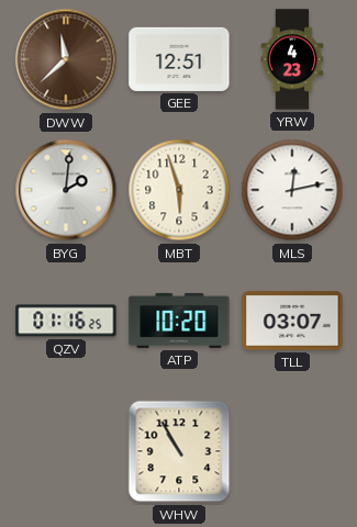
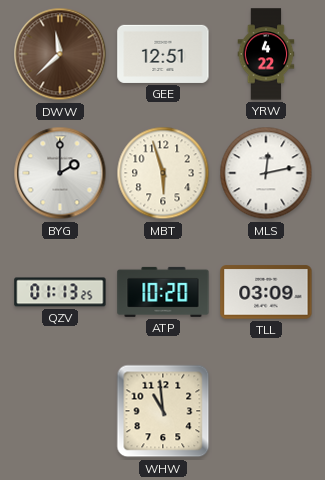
YRW: 4:23 -> 4:22 (266, 54)
BYG: 2:01 -> 2:00 (60, 173)
QZV: 01:16 -> 01:13 (60, 292)
TLL: 03:07 -> 03:09 (266, 292)
WHW: 10:55 -> 10:59 (163, 411)
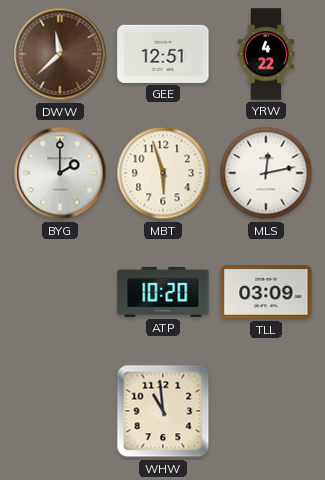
QZV: 01:13 -> none (60, 292)
